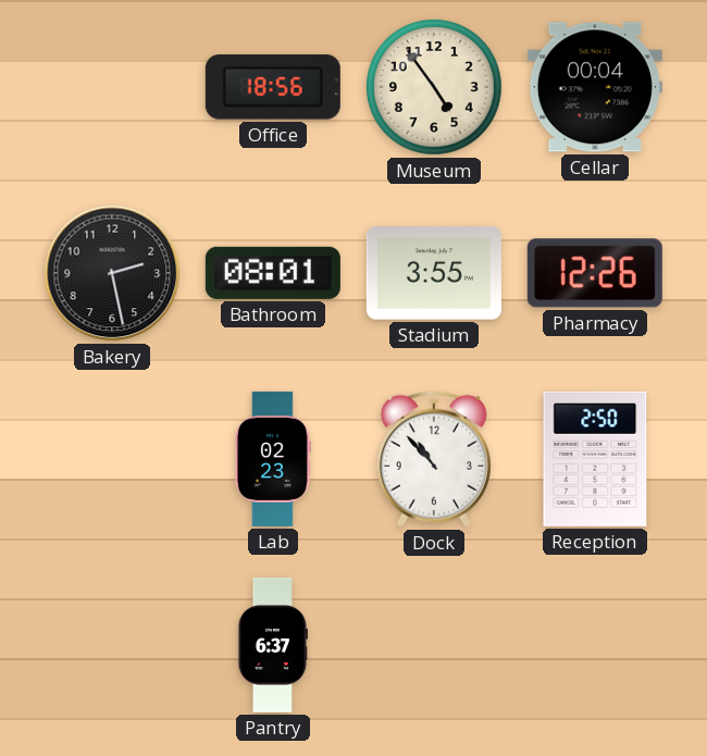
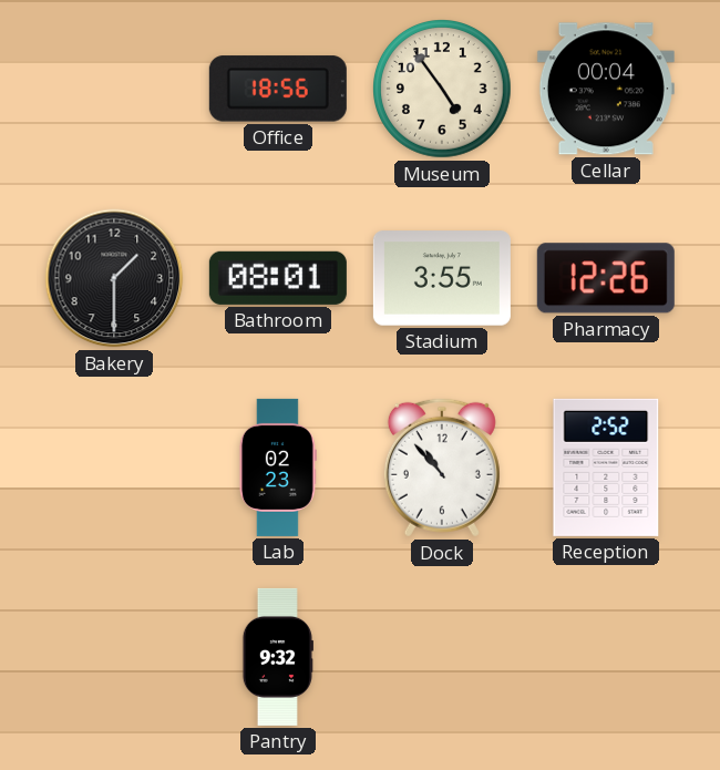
Bakery: 2:28 -> 1:30 (114, 278)
Reception: 2:50 -> 2:52 (606, 468)
Pantry: 6:37 -> 9:32 (278, 657)
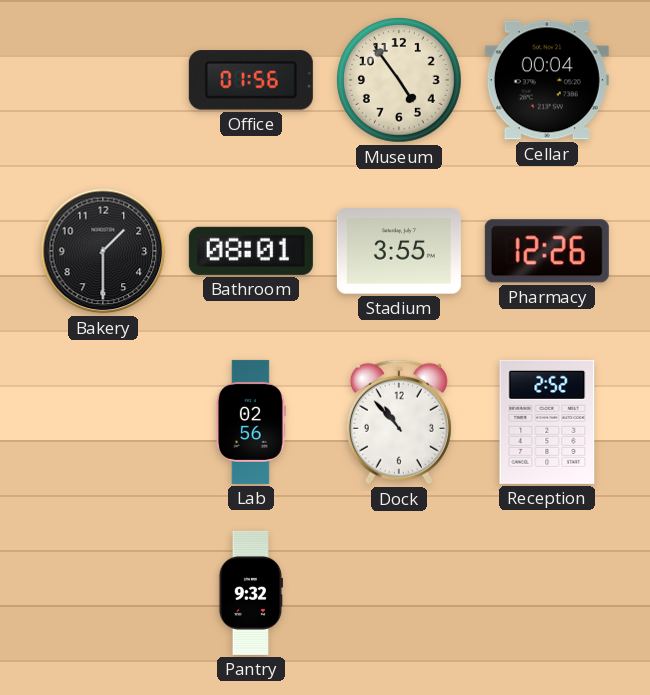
Office: 18:56 -> 01:56 (251, 80)
Lab: 02:23 -> 02:56 (251, 422)
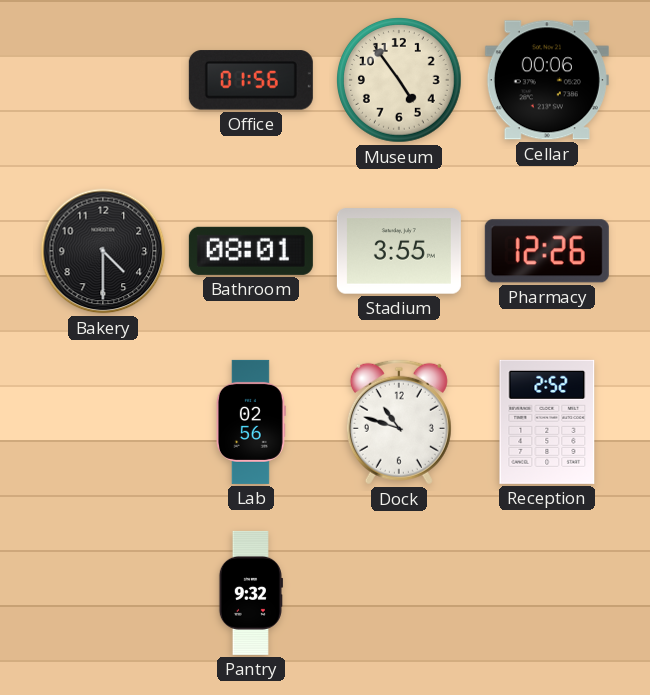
Cellar: 00:04 -> 00:06 (547, 80)
Bakery: 1:30 -> 4:30 (103, 251)
Dock: 10:53 -> 10:48 (399, 422)
